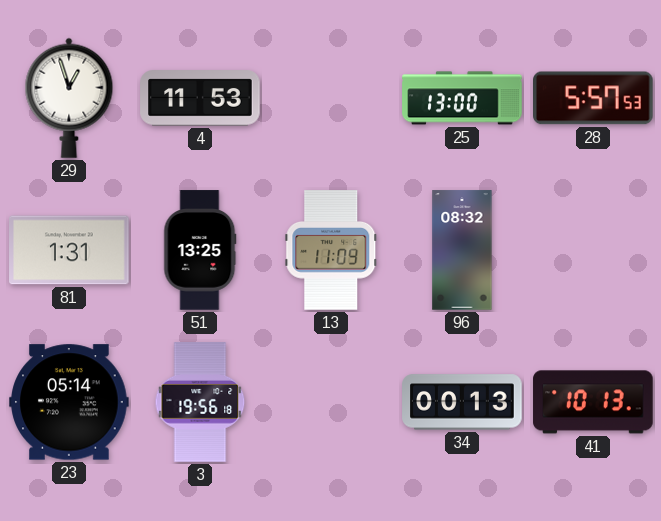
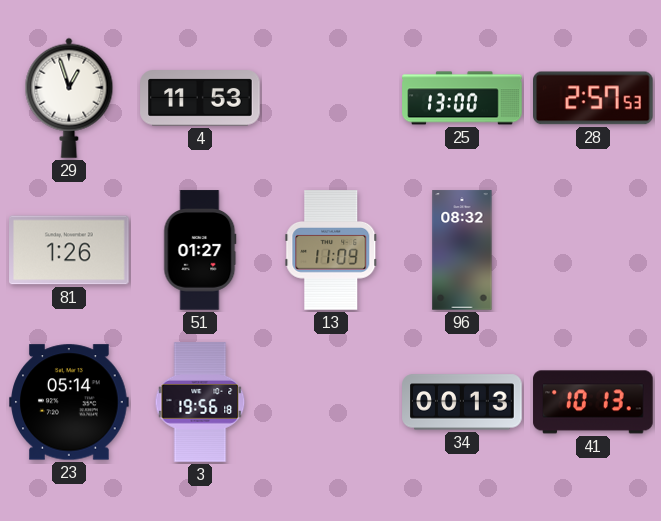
28: 5:57 -> 2:57 (594, 98)
81: 1:31 -> 1:26 (69, 250)
51: 13:25 -> 01:27 (200, 250)
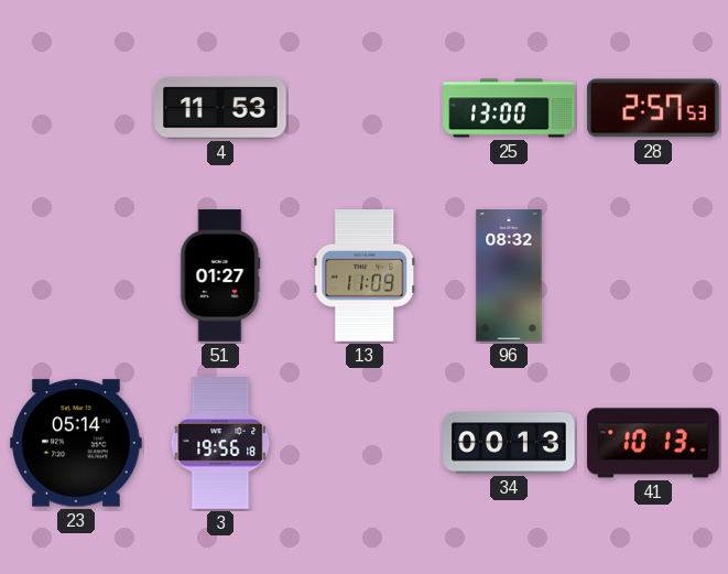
29: 12:57 -> none (69, 98)
81: 1:26 -> none (69, 250)
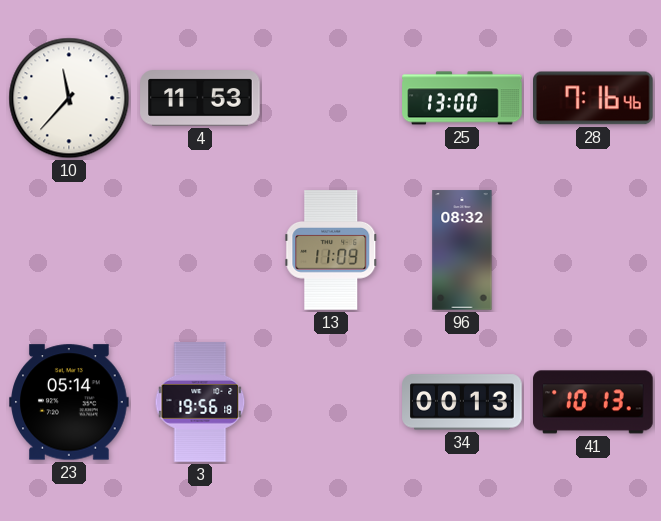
10: none -> 11:37 (69, 98)
28: 2:57 -> 7:16 (594, 98)
51: 01:27 -> none (220, 275)
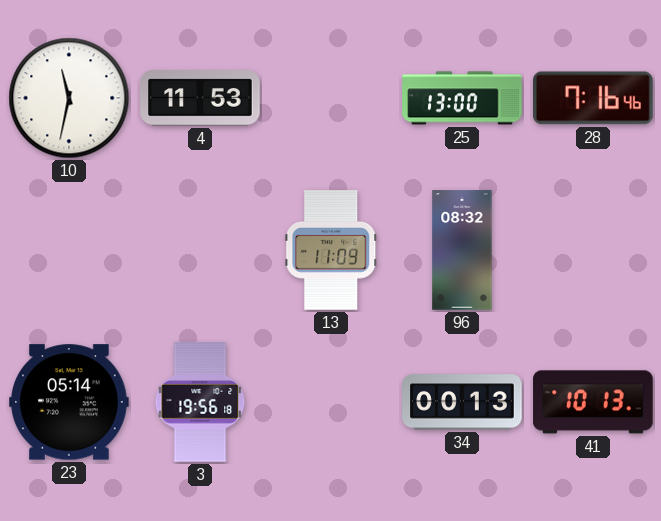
10: 11:37 -> 11:32 (69, 98)
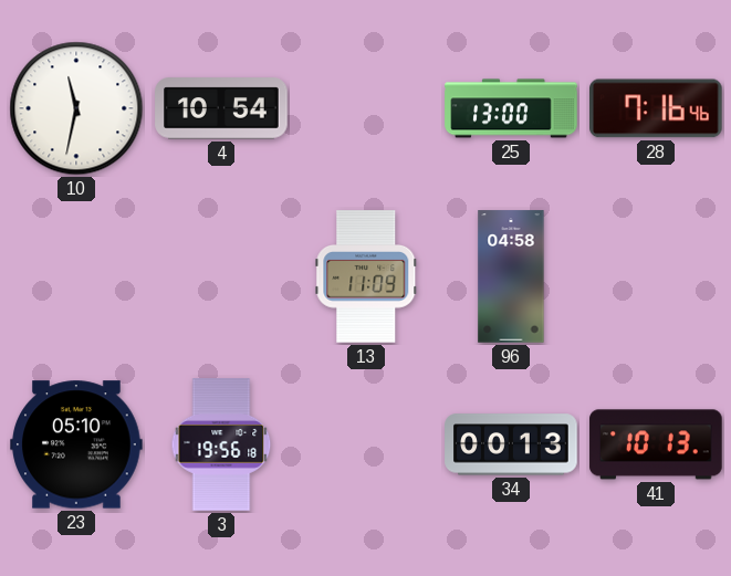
4: 11:53 -> 10:54 (221, 108)
96: 08:32 -> 04:58 (511, 276)
23: 05:14 -> 05:10 (76, 444)
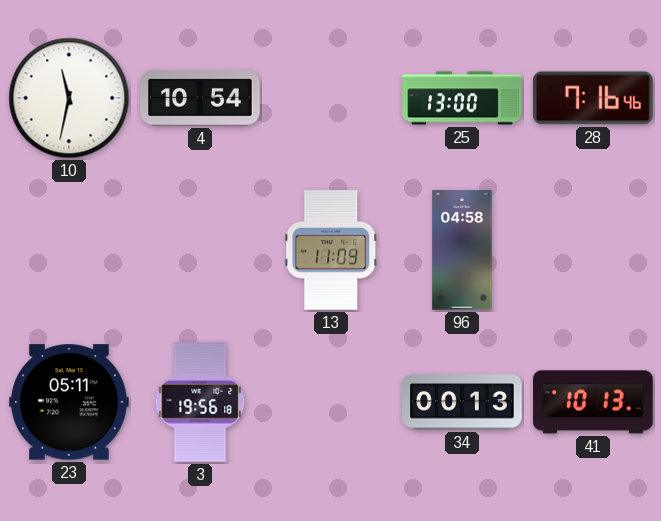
23: 05:10 -> 05:11 (69, 402)
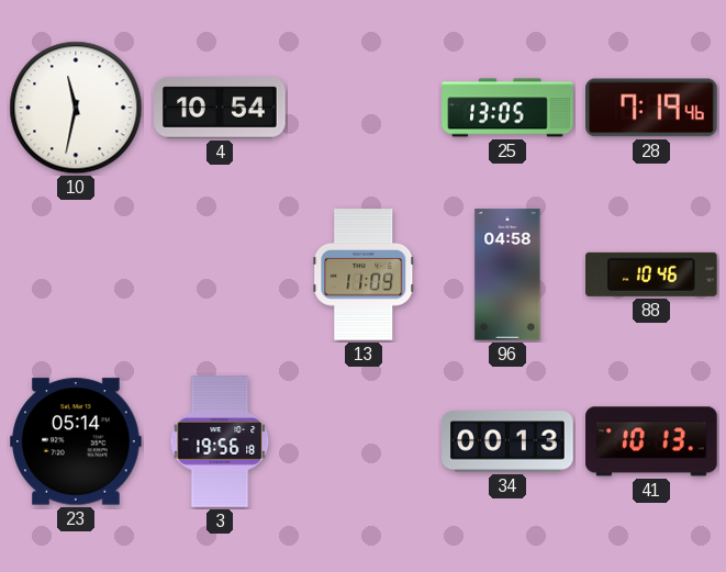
25: 13:00 -> 13:05 (507, 108)
28: 7:16 -> 7:19 (652, 108)
88: none -> 10:46 (651, 274)
23: 05:11 -> 05:14 (76, 441)
